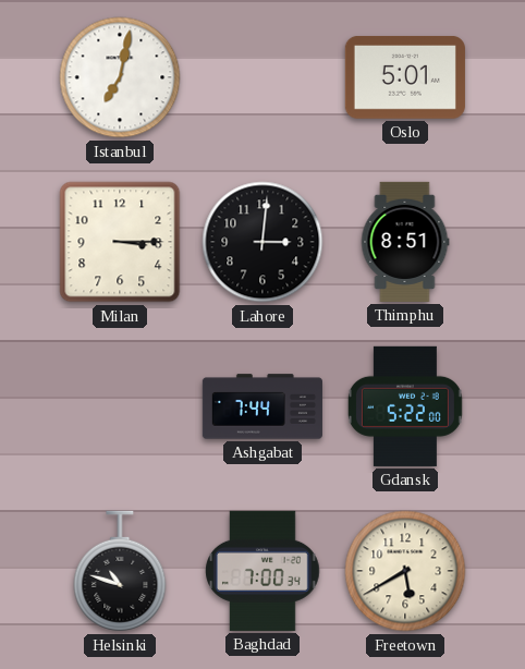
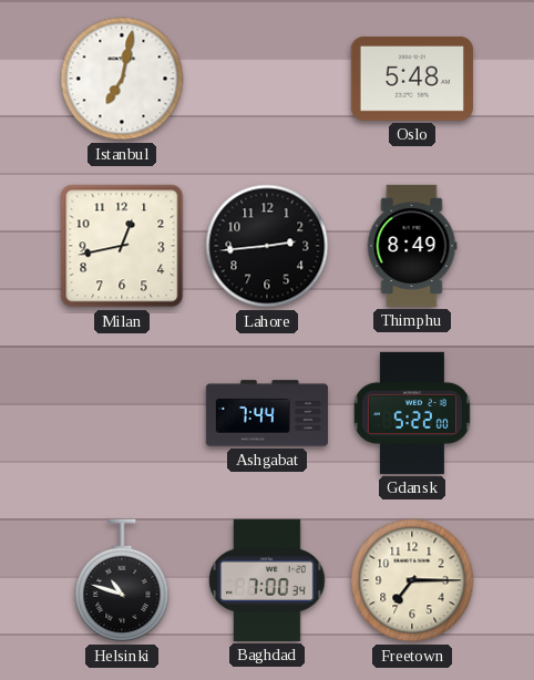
Oslo: 5:01 -> 5:48 (412, 80)
Milan: 3:15 -> 12:43 (122, 246)
Lahore: 3:01 -> 2:44 (267, 246)
Thimphu: 8:51 -> 8:49 (412, 246)
Freetown: 5:40 -> 7:15 (412, 580)
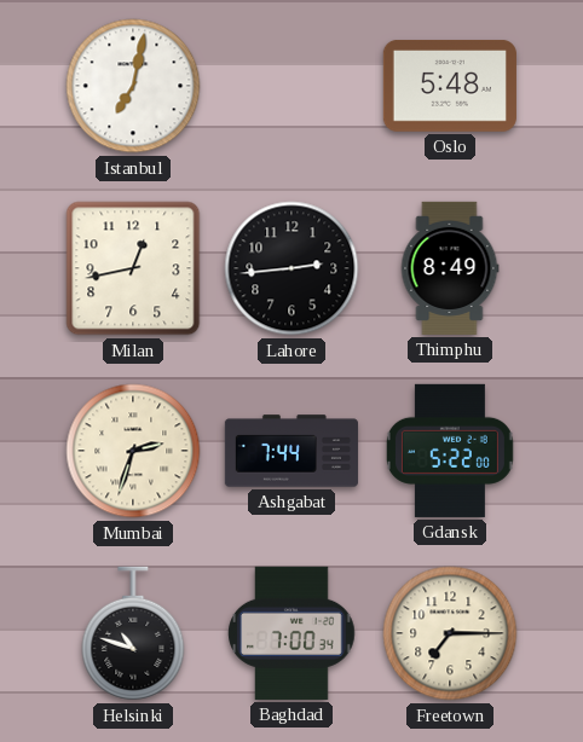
Mumbai: none -> 2:33 (133, 451)
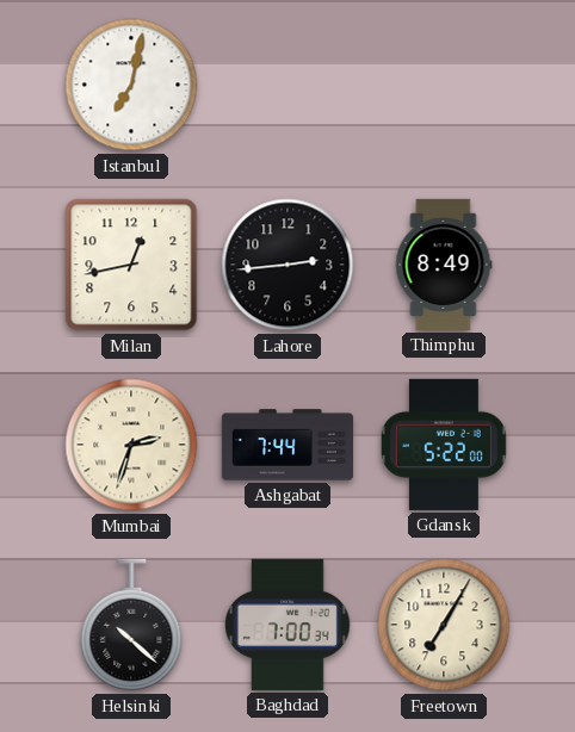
Oslo: 5:48 -> none (450, 87)
Helsinki: 10:48 -> 10:22 (131, 625)
Freetown: 7:15 -> 7:05 (444, 625)
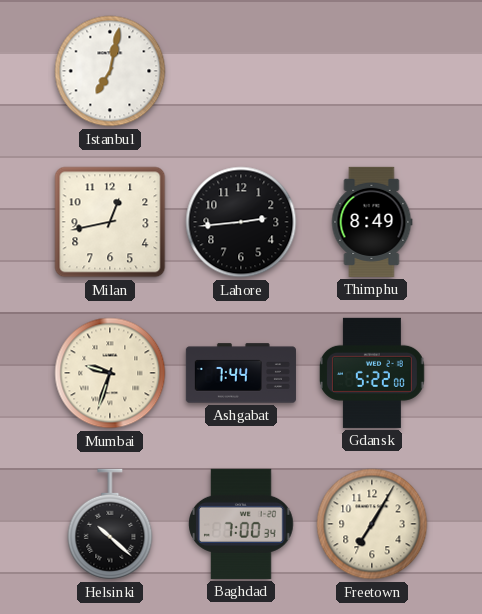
Mumbai: 2:33 -> 9:33 (110, 373)
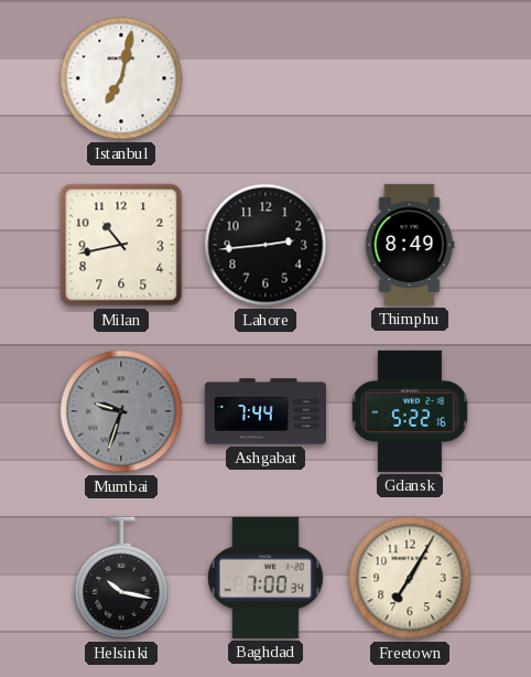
Milan: 12:43 -> 10:43 (121, 245)
Mumbai dial: cream -> grey (121, 411)
Gdansk: 5:22:00 -> 5:22:16 (410, 411)
Helsinki: 10:22 -> 10:17 (121, 578)
